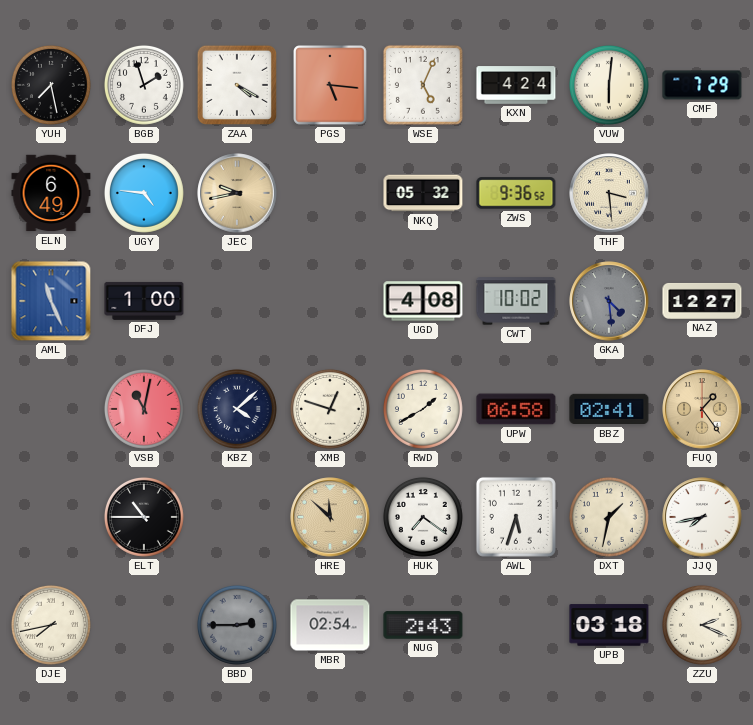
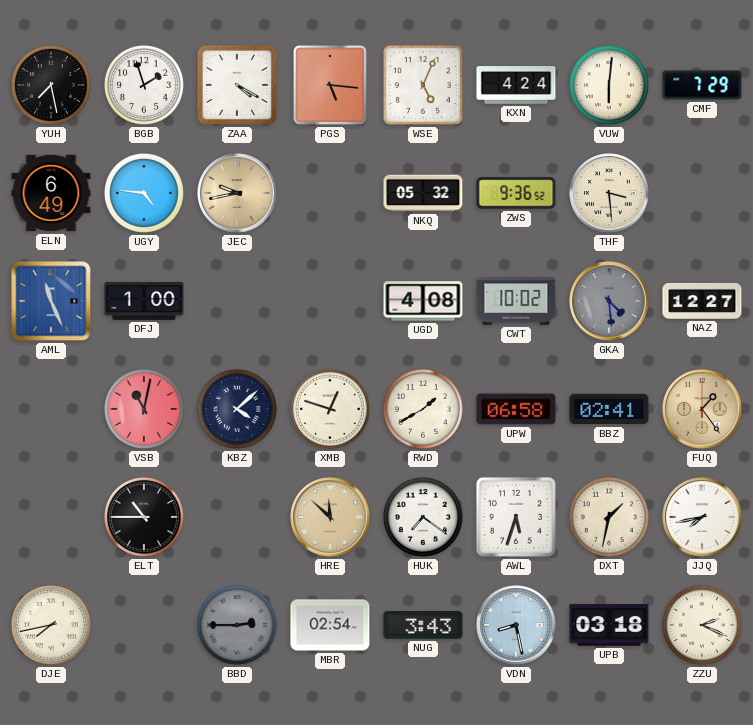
NUG: 2:43 -> 3:43 (423, 625)
VDN: none -> 8:28 (516, 625)
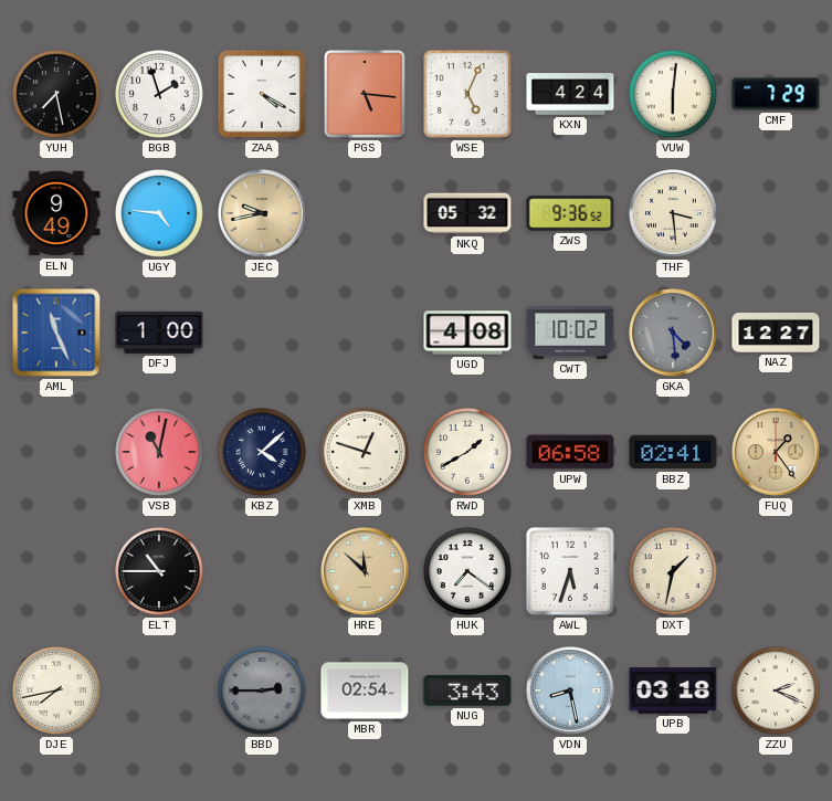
ELN: 6:49 -> 9:49 (56, 213)
JJQ: 7:43 -> none (702, 517)
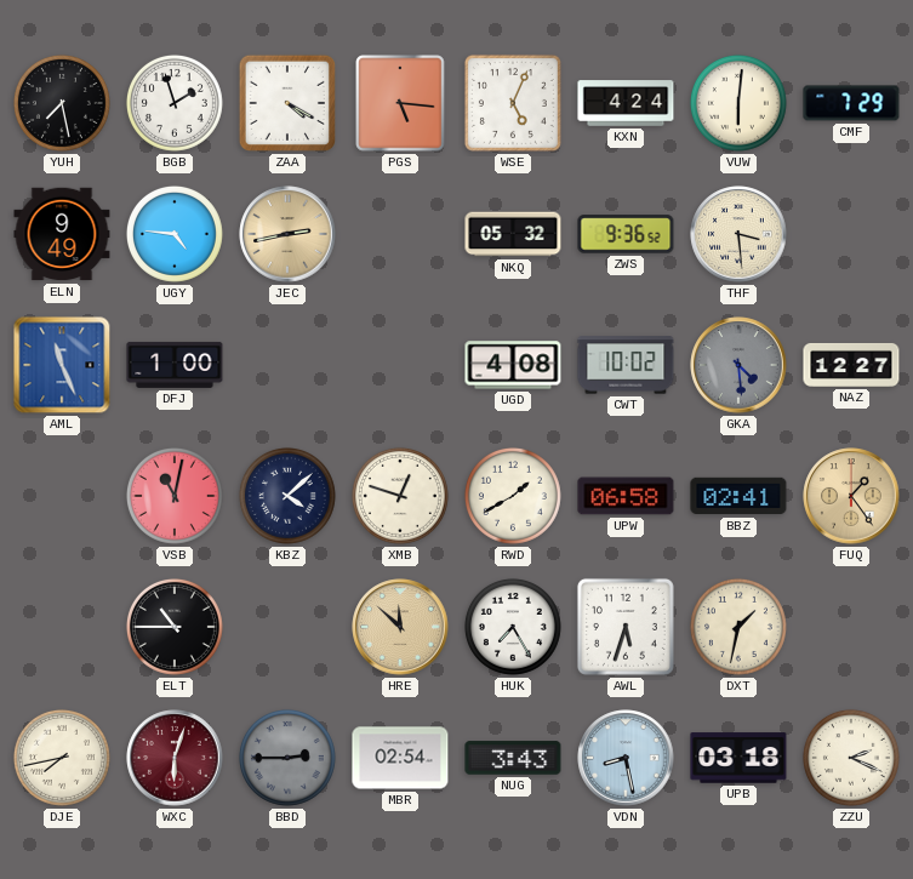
JEC: 9:43 -> 2:43 (287, 234)
HUK: 7:21 -> 7:25 (513, 627)
WXC: none -> 6:03 (175, 758)
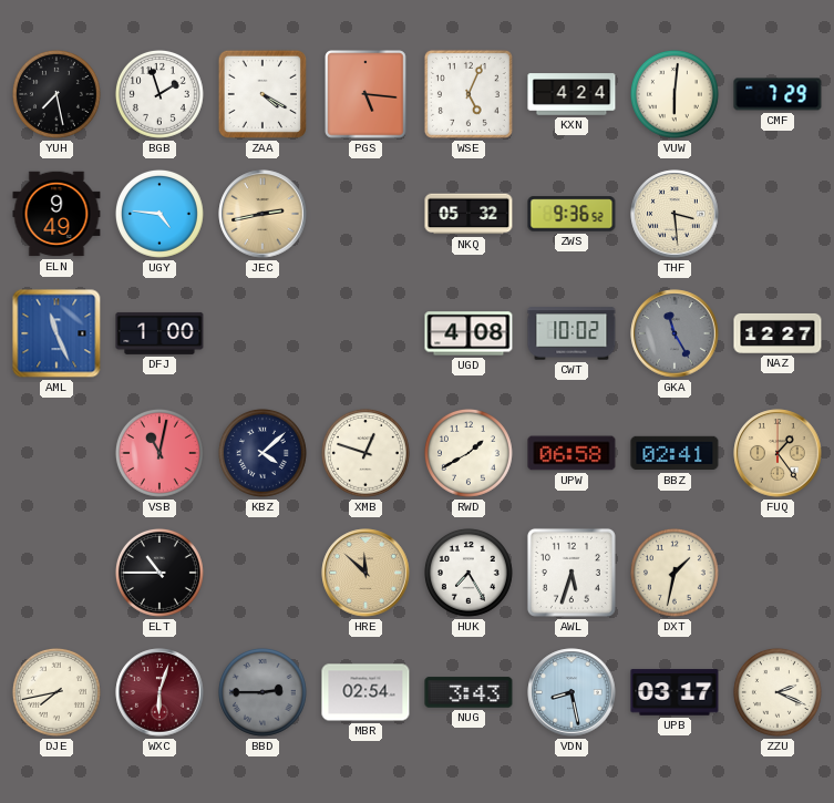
GKA: 4:29 -> 11:25 (675, 333)
UPB: 03:18 -> 03:17 (675, 692)
